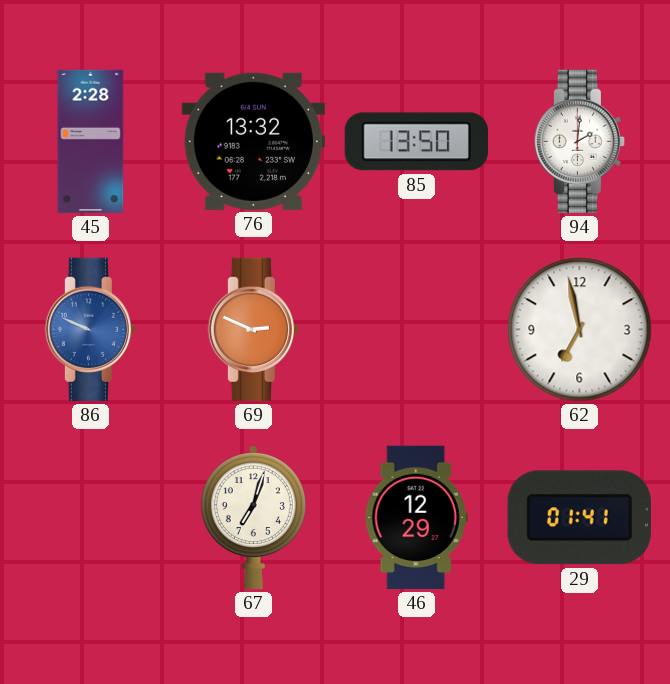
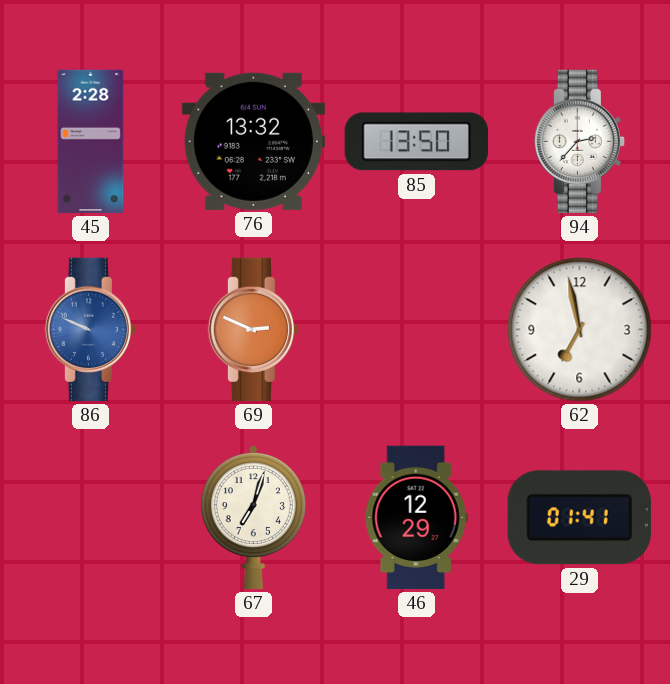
94: 2:01 -> 2:37 (579, 142)
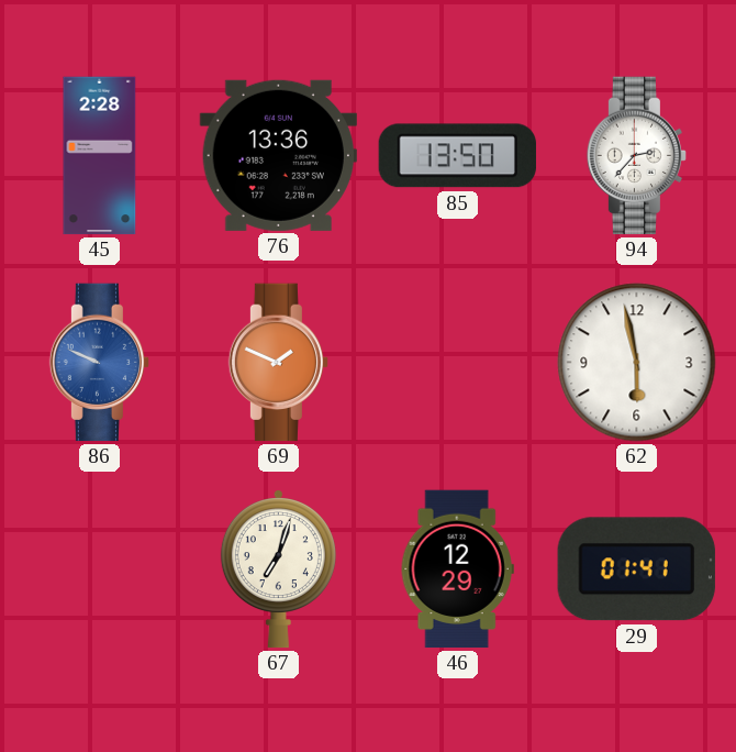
76: 13:32 -> 13:36 (278, 155)
69: 2:49 -> 1:49 (278, 363)
62: 6:58 -> 5:58 (637, 363)
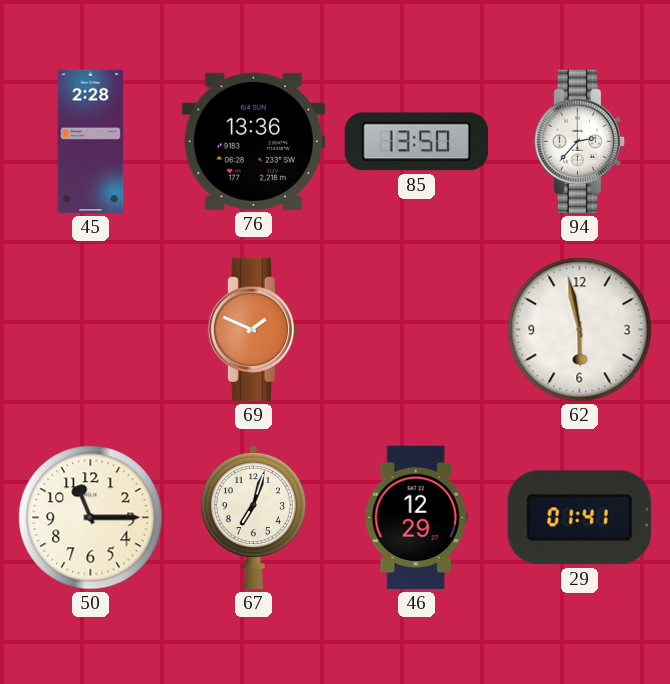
86: 9:49 -> none (99, 363)
50: none -> 11:15 (91, 518)
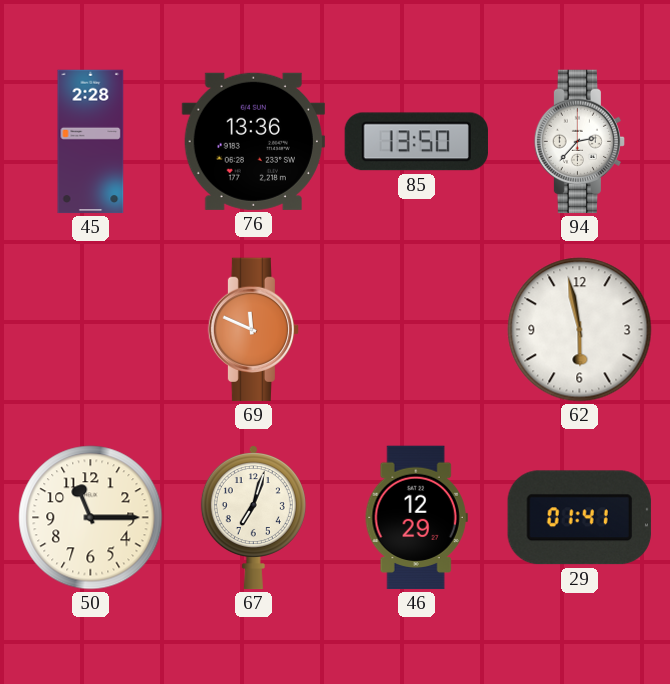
69: 1:49 -> 11:49 (253, 330)
